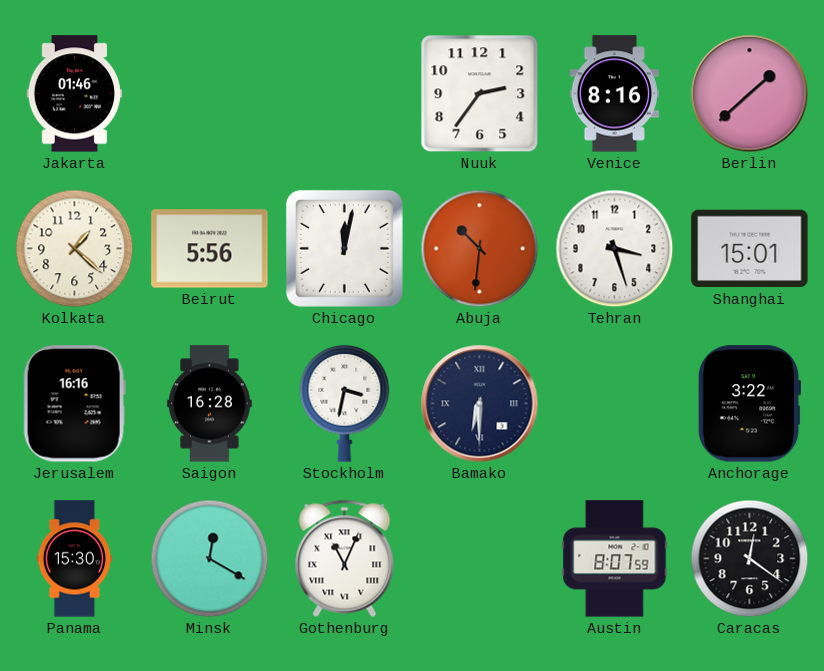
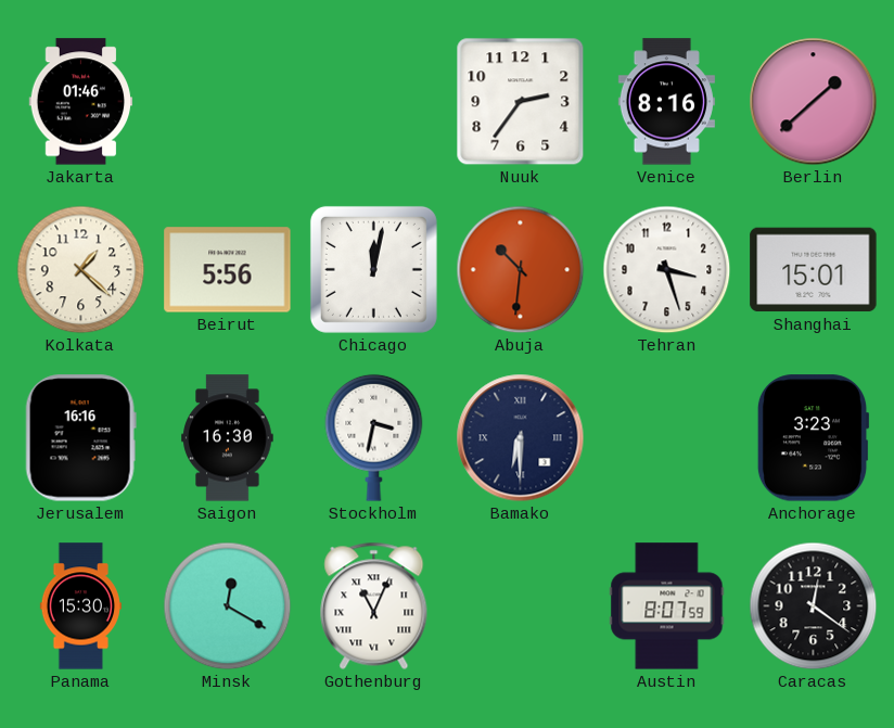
Saigon: 16:28 -> 16:30 (228, 438)
Anchorage: 3:22 -> 3:23 (813, 438)
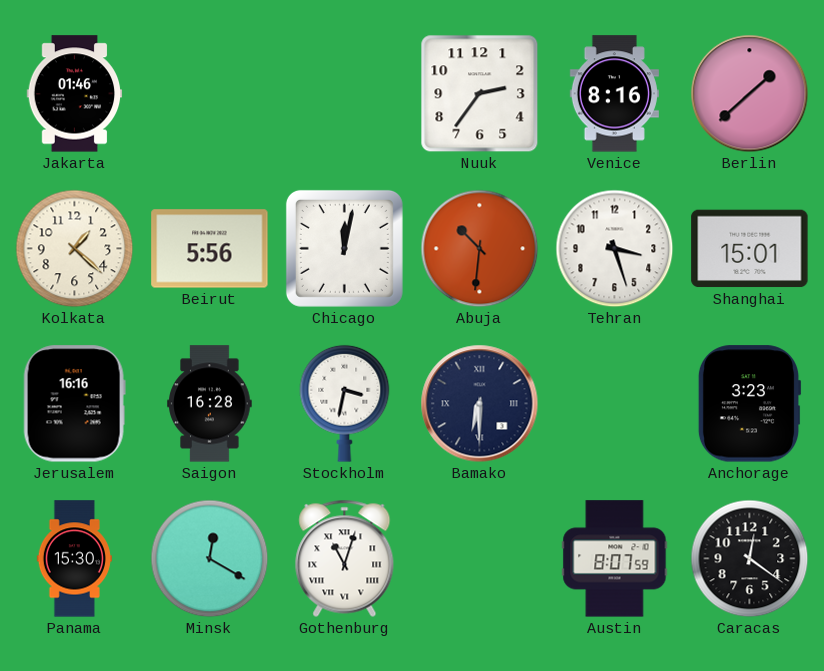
Saigon: 16:30 -> 16:28 (210, 404)
Gothenburg: 11:04 -> 11:03 (345, 558)
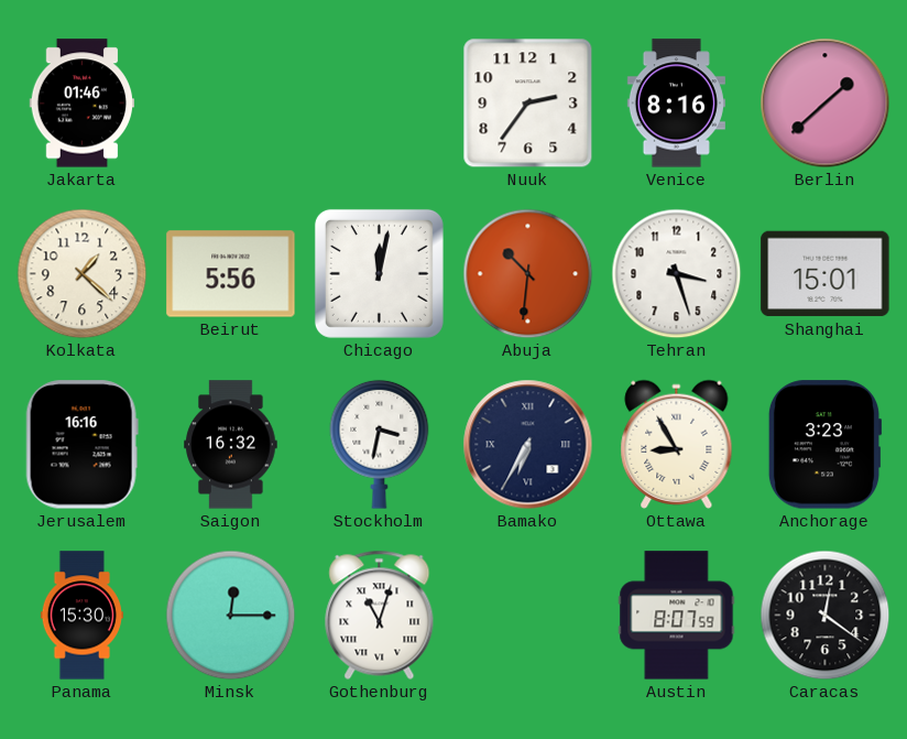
Saigon: 16:28 -> 16:32 (231, 445)
Bamako: 6:30 -> 6:35 (528, 445)
Ottawa: none -> 8:55 (677, 444)
Minsk: 12:20 -> 12:15 (231, 616)
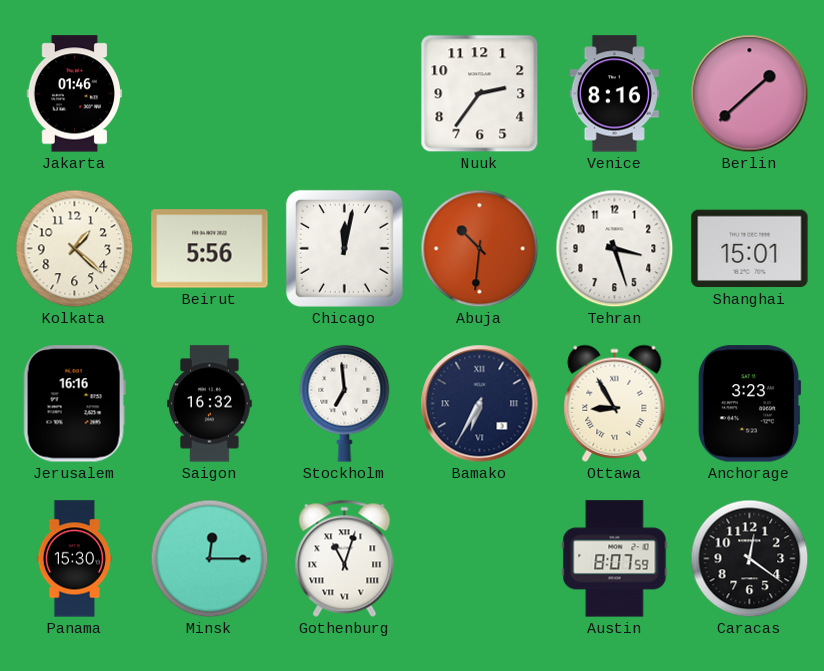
Stockholm: 3:32 -> 6:59 (345, 403)
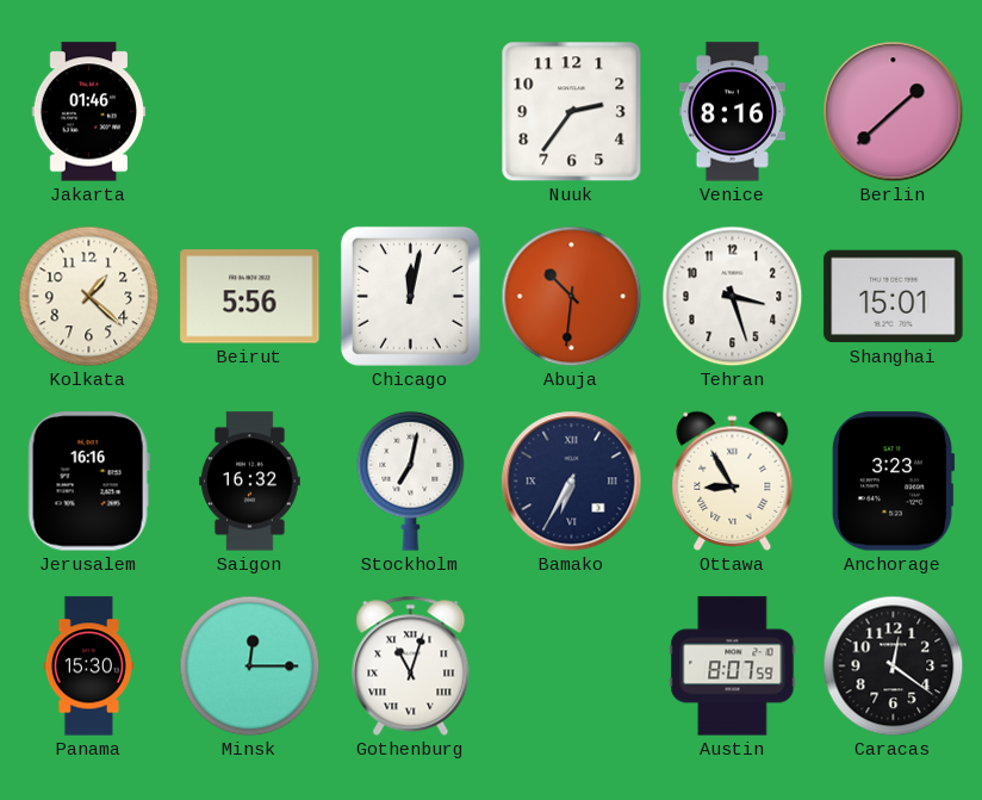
Stockholm: 6:59 -> 7:02 (411, 480)
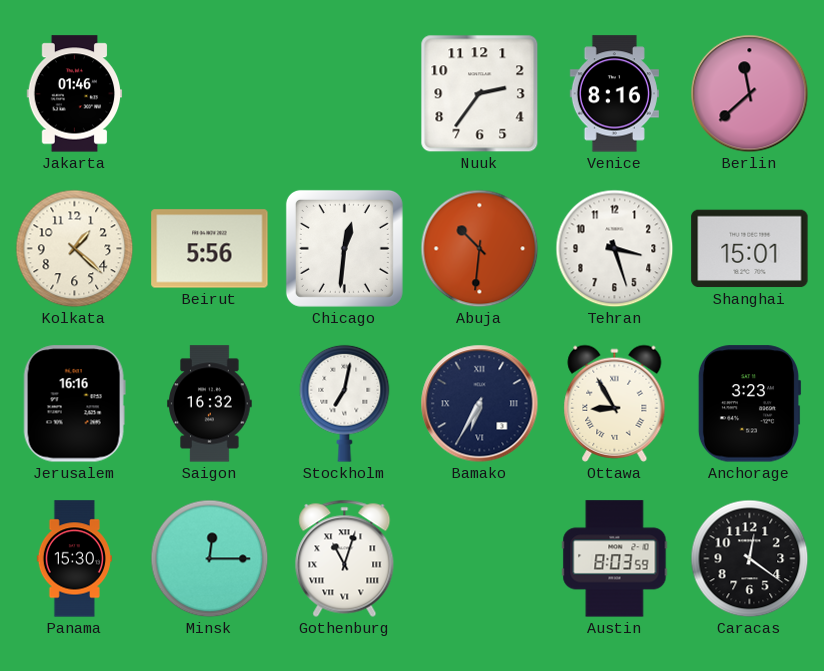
Berlin: 1:38 -> 11:38 (750, 94)
Chicago: 12:02 -> 12:31 (344, 248)
Austin: 8:07 -> 8:03 (615, 559)
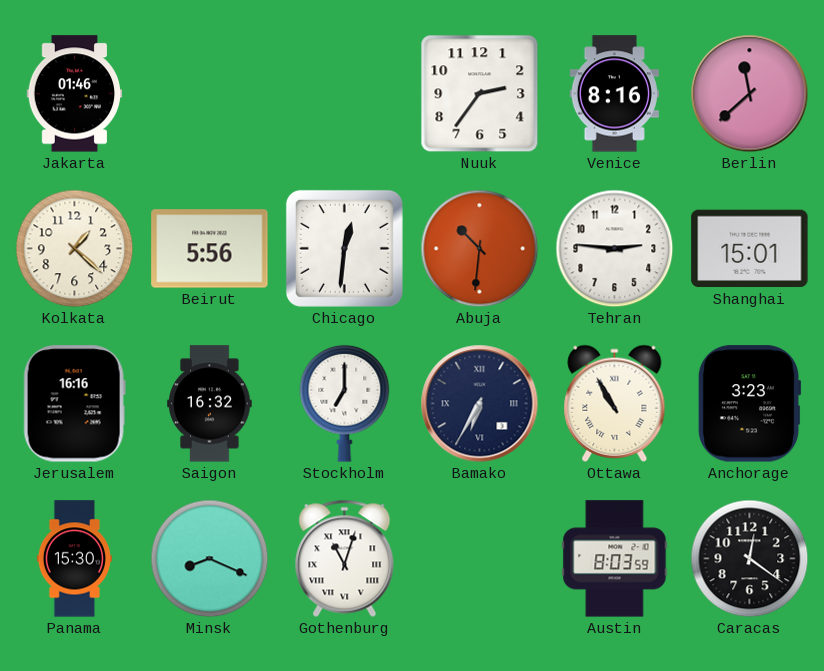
Tehran: 3:27 -> 2:46 (615, 249)
Stockholm: 7:02 -> 7:00 (345, 403)
Ottawa: 8:55 -> 10:55 (615, 403)
Minsk: 12:15 -> 8:19 (210, 559)
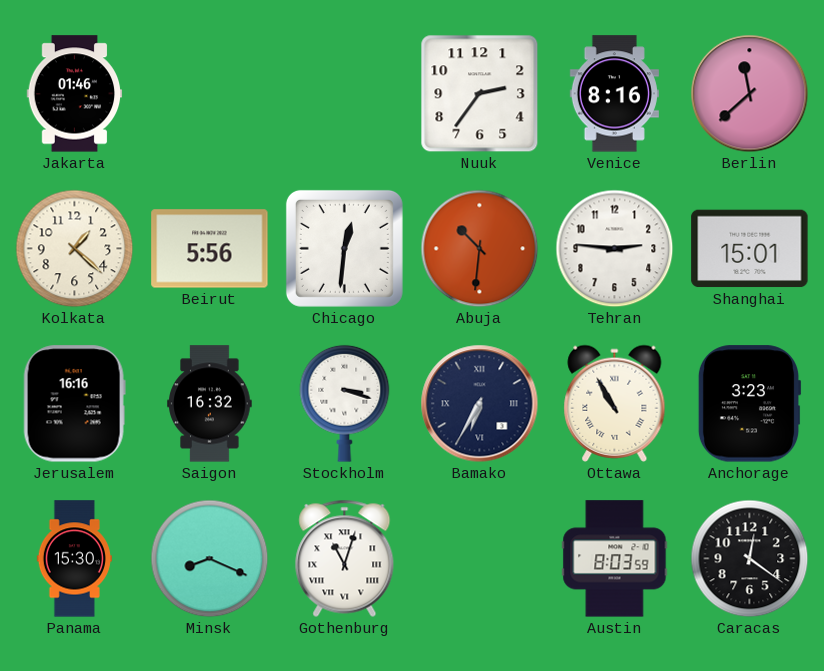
Stockholm: 7:00 -> 3:18 (345, 403)
